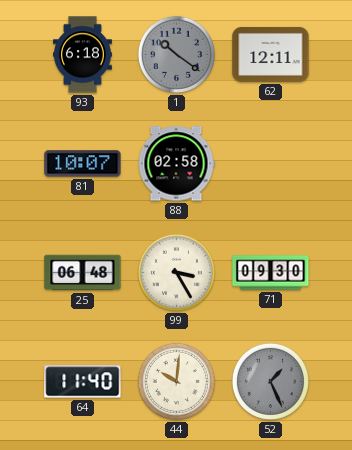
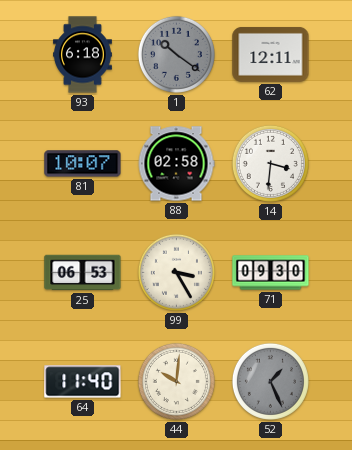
14: none -> 3:31 (270, 163)
25: 06:48 -> 06:53 (83, 273)
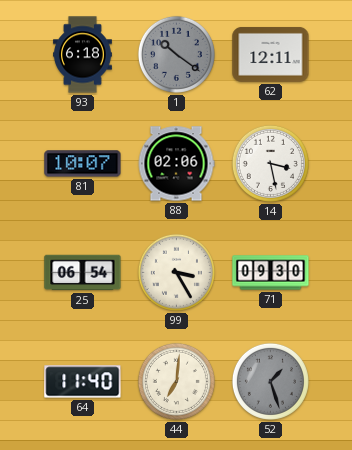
88: 02:58 -> 02:06 (176, 164)
14: 3:31 -> 3:28 (270, 163)
25: 06:53 -> 06:54 (83, 273)
44: 10:01 -> 7:01 (176, 381)
52: 1:26 -> 1:27 (270, 381)
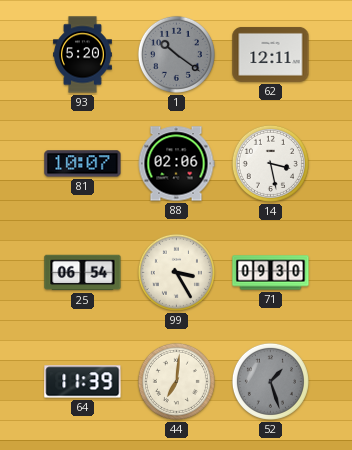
93: 6:18 -> 5:20 (83, 55)
64: 11:40 -> 11:39 (83, 382)
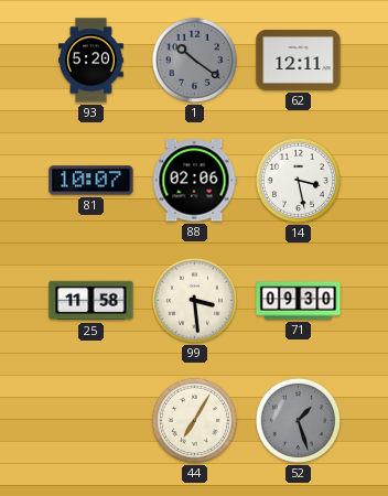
25: 06:54 -> 11:58 (91, 301)
99: 3:25 -> 3:29 (194, 300)
64: 11:39 -> none (83, 382)
44: 7:01 -> 7:05 (194, 420)
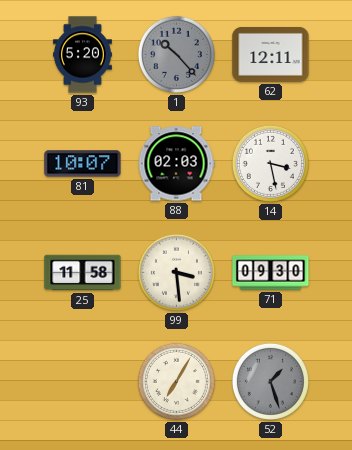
1: 10:21 -> 10:23 (176, 54)
88: 02:06 -> 02:03 (176, 164)
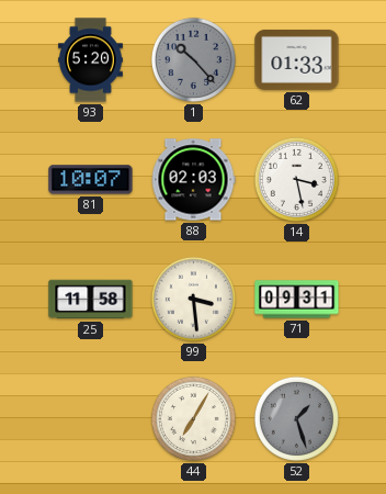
62: 12:11 -> 01:33 (297, 59)
71: 09:30 -> 09:31 (297, 300)
